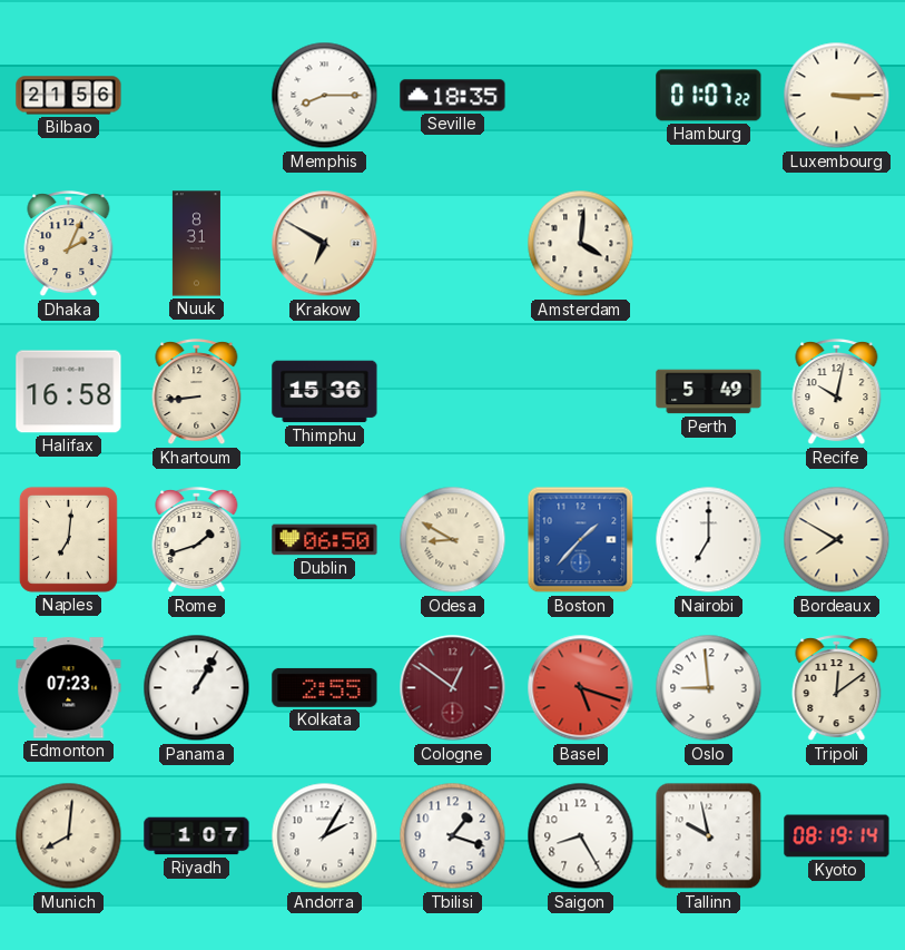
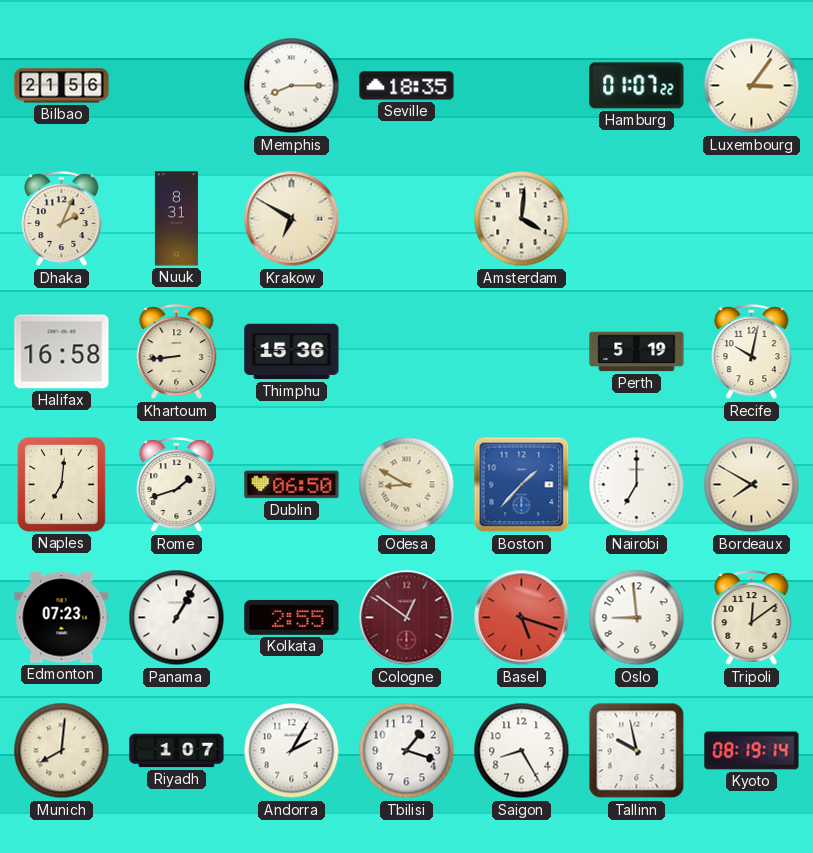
Luxembourg: 3:15 -> 3:06 (752, 86)
Perth: 5:49 -> 5:19 (637, 352)
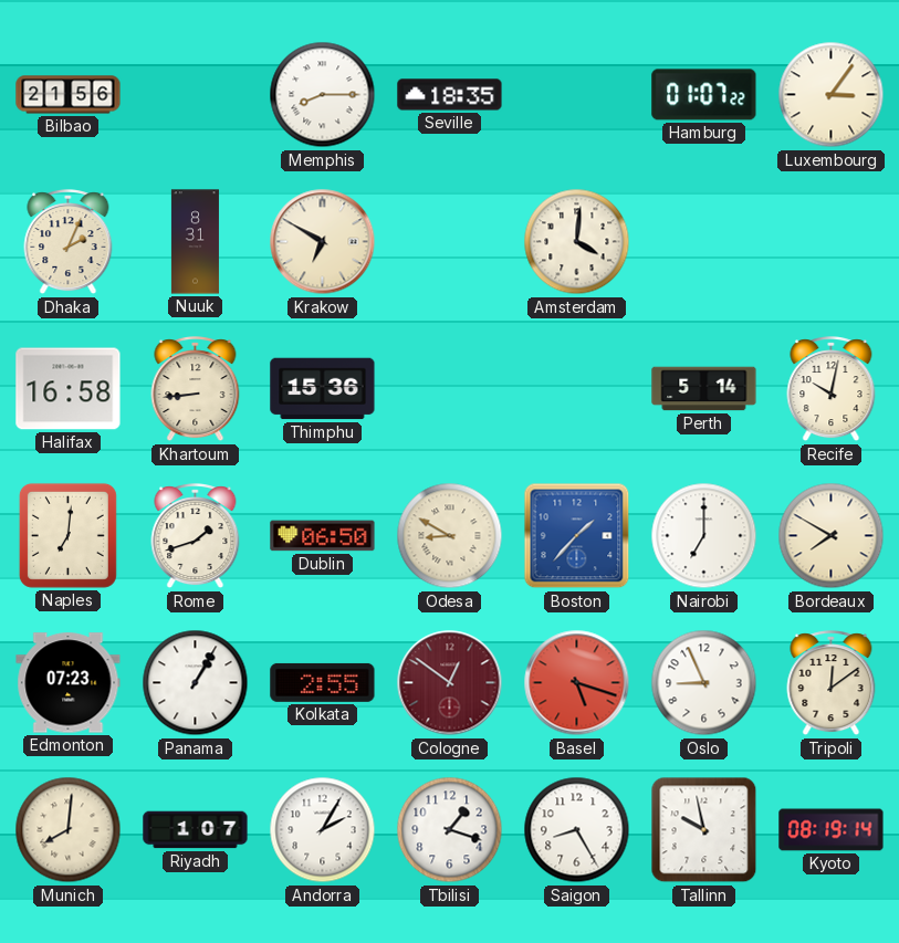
Perth: 5:19 -> 5:14 (704, 389)
Oslo: 8:59 -> 8:56 (704, 683)
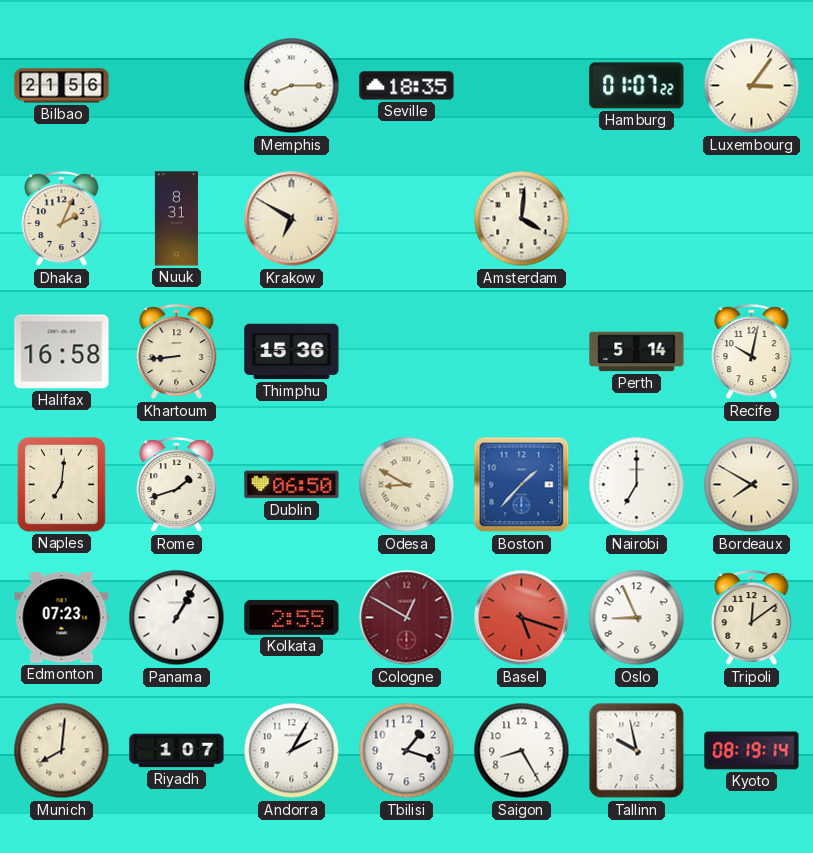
Cologne: 12:51 -> 12:50 (407, 618)
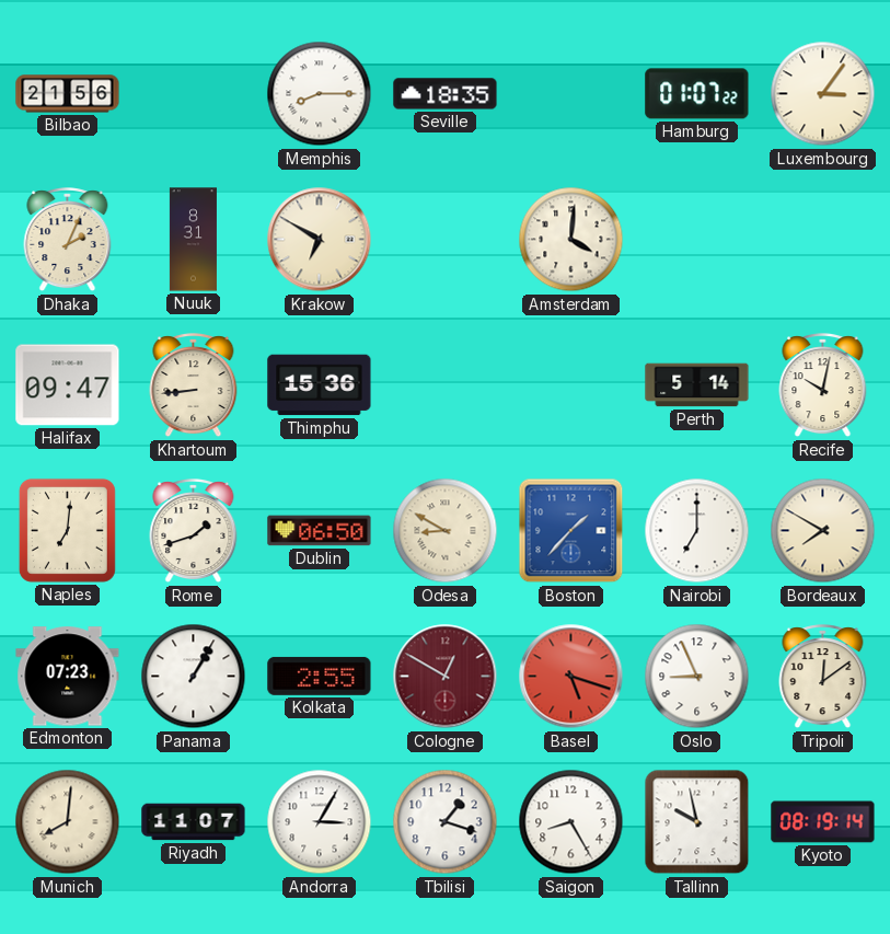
Halifax: 16:58 -> 09:47 (68, 385)
Riyadh: 1:07 -> 11:07 (194, 822)
Andorra: 2:05 -> 3:05 (320, 822)
